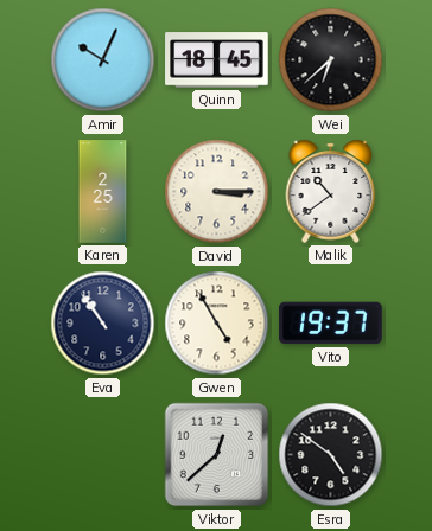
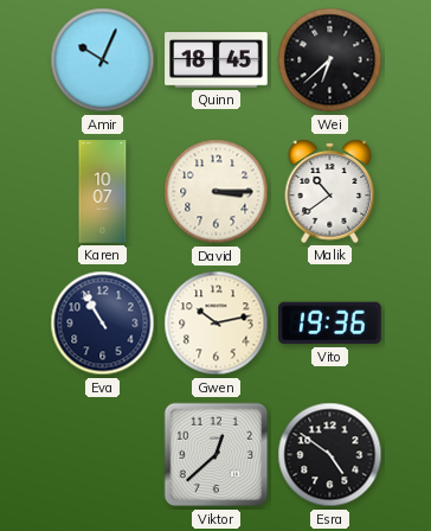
Karen: 2:25 -> 10:07 (103, 192)
Eva: 10:54 -> 10:55 (103, 324)
Gwen: 4:55 -> 10:13 (217, 324)
Vito: 19:37 -> 19:36 (330, 324)
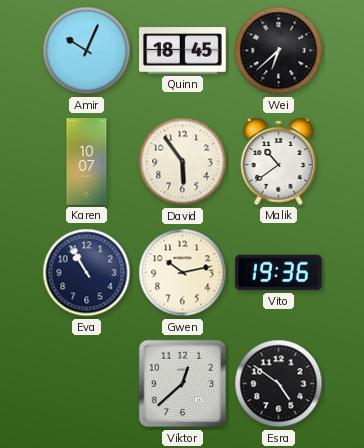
David: 3:15 -> 5:54 (183, 162)
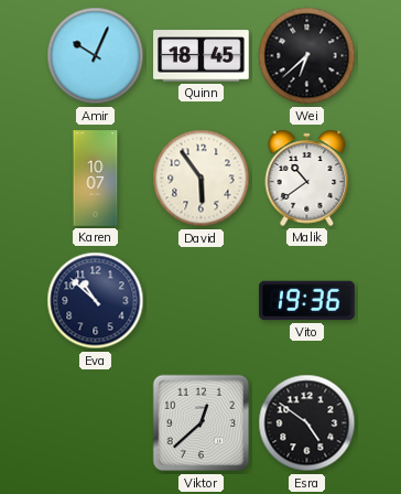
Eva: 10:55 -> 10:52 (96, 301)
Gwen: 10:13 -> none (183, 273)
